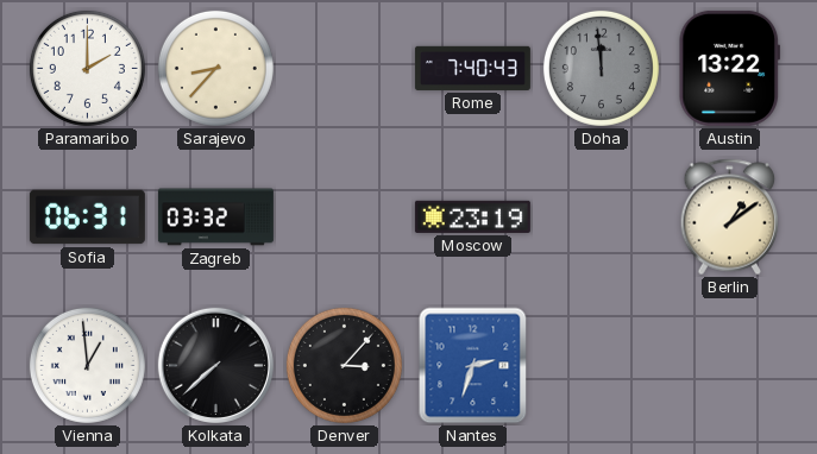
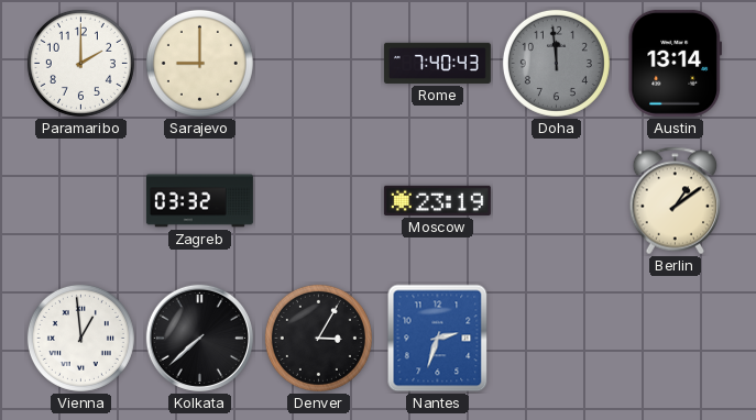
Sarajevo: 8:37 -> 9:00 (199, 63)
Austin: 13:22 -> 13:14 (675, 63)
Sofia: 06:31 -> none (87, 217)
Denver: 3:07 -> 3:05 (318, 338)
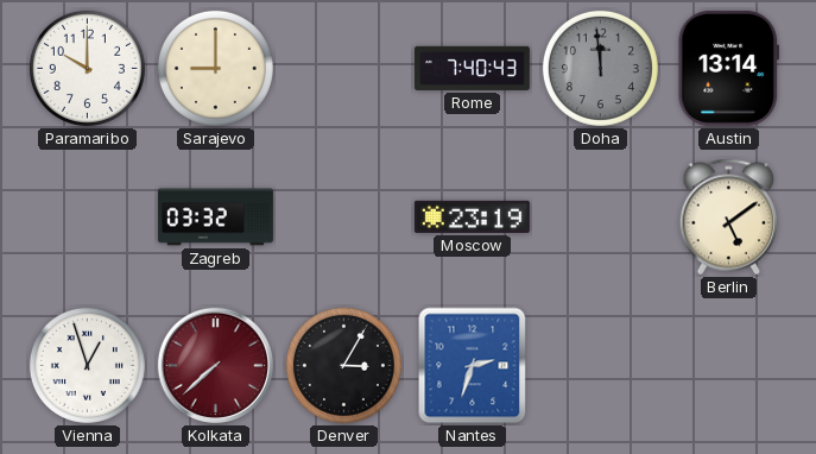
Paramaribo: 2:00 -> 10:00 (87, 68)
Berlin: 1:09 -> 5:09 (729, 217)
Vienna: 12:59 -> 12:57 (87, 365)
Kolkata dial: black -> burgundy (215, 365)
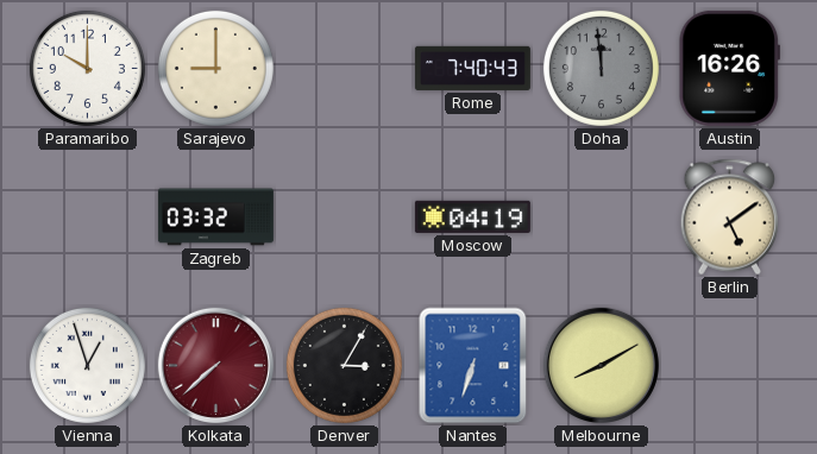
Austin: 13:14 -> 16:26 (729, 68)
Moscow: 23:19 -> 04:19 (472, 216)
Nantes: 2:33 -> 6:33 (473, 366)
Melbourne: none -> 8:10 (601, 365)
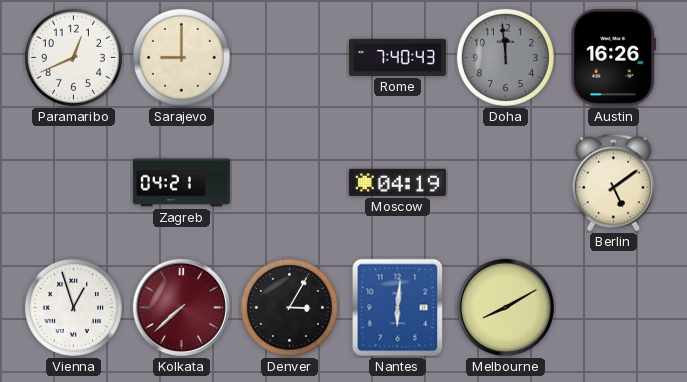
Paramaribo: 10:00 -> 12:41 (73, 57)
Zagreb: 03:32 -> 04:21 (181, 183)
Nantes: 6:33 -> 6:01 (398, 308)
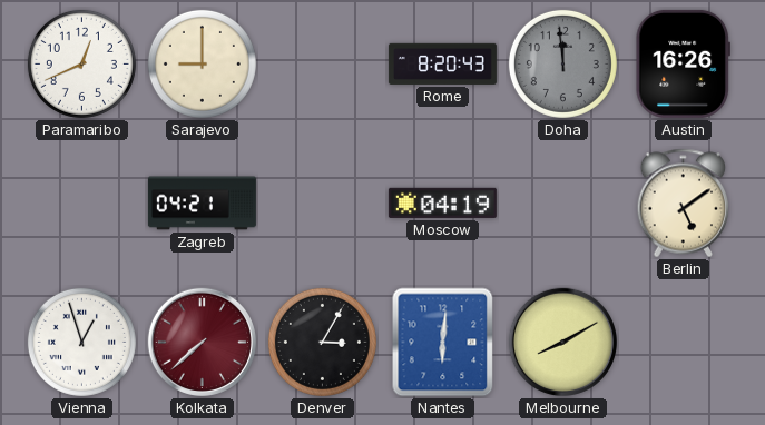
Rome: 7:40 -> 8:20 (442, 63)
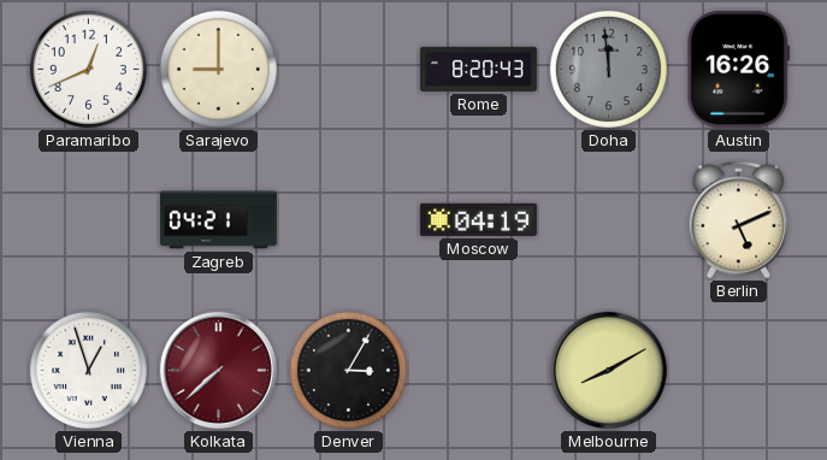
Berlin: 5:09 -> 5:11 (739, 220)
Nantes: 6:01 -> none (443, 343)
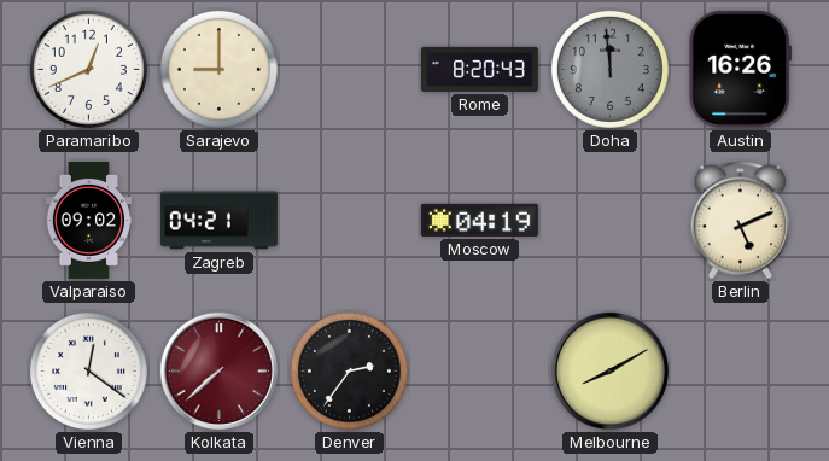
Valparaiso: none -> 09:02 (89, 220)
Vienna: 12:57 -> 12:21 (88, 370)
Denver: 3:05 -> 2:36 (349, 370)
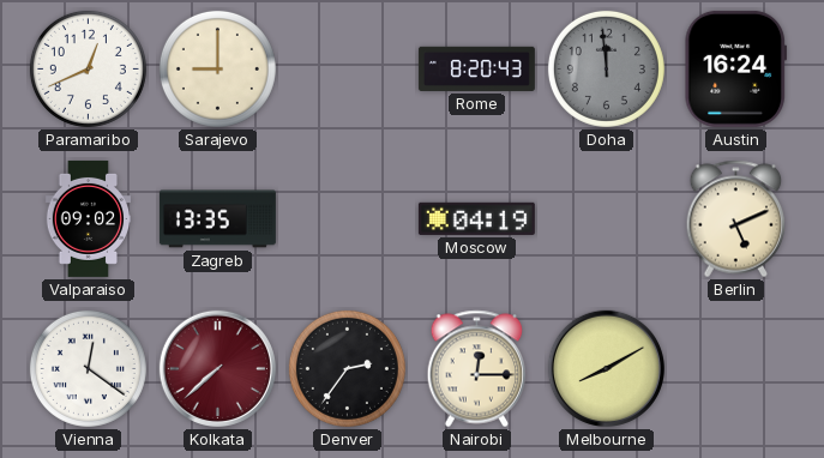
Austin: 16:26 -> 16:24 (735, 68)
Zagreb: 04:21 -> 13:35 (217, 219)
Nairobi: none -> 12:15 (477, 369)
